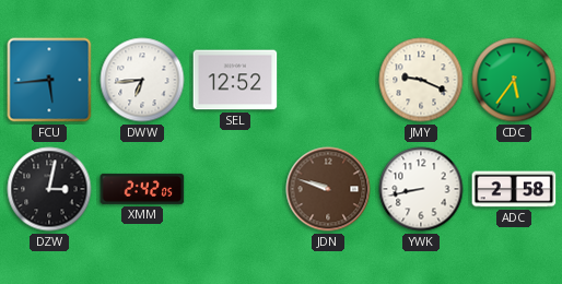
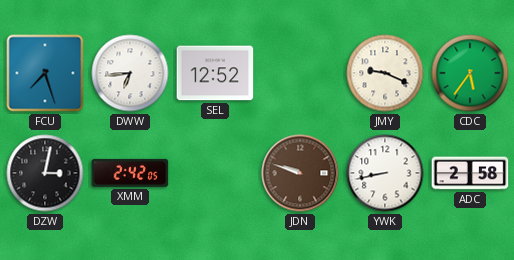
FCU: 5:44 -> 7:27 (45, 73)
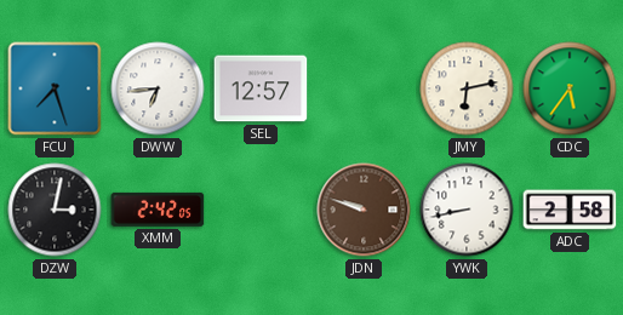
SEL: 12:52 -> 12:57 (261, 88)
JMY: 9:19 -> 6:13 (467, 88)
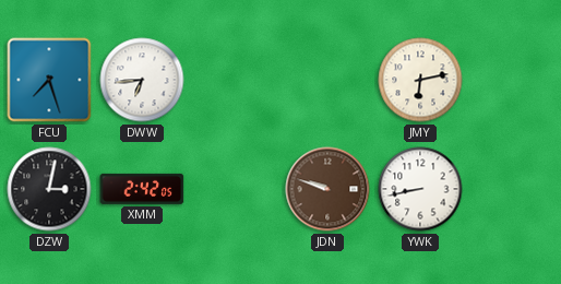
SEL: 12:57 -> none (261, 88)
CDC: 5:36 -> none (570, 88)
ADC: 2:58 -> none (570, 210)
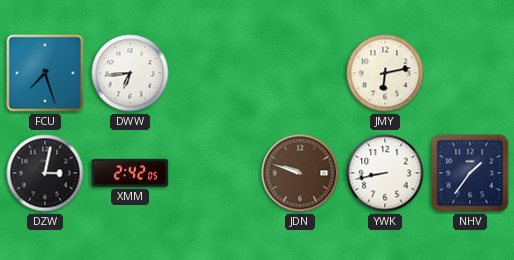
NHV: none -> 1:36 (470, 173)
